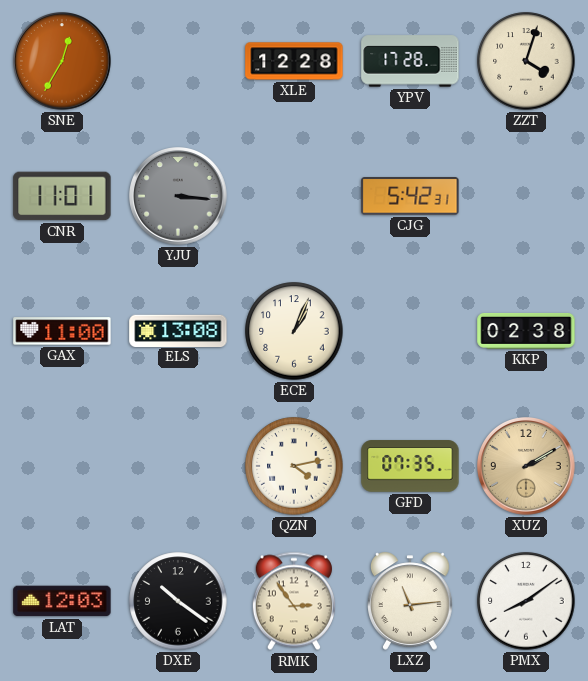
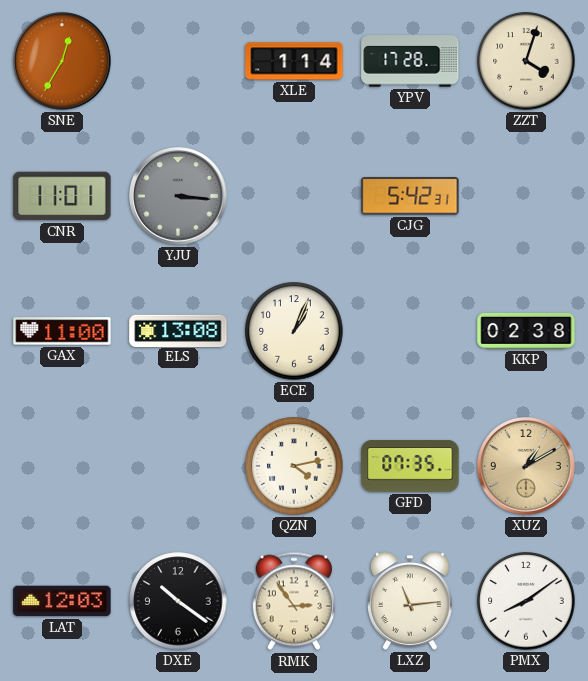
XLE: 12:28 -> 1:14 (294, 61)
XUZ: 2:10 -> 1:10 (527, 467)
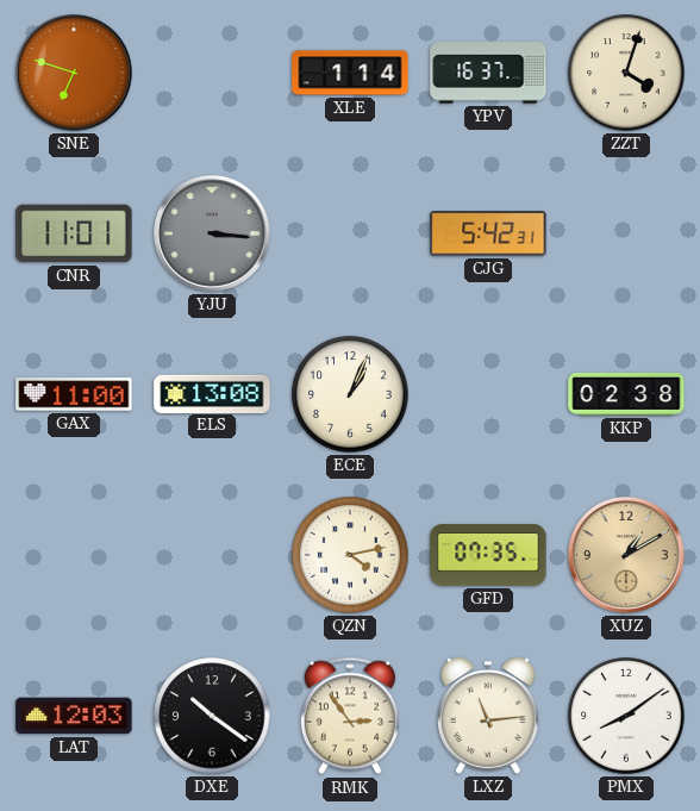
SNE: 12:35 -> 6:48 (75, 74)
YPV: 17:28 -> 16:37 (488, 73)
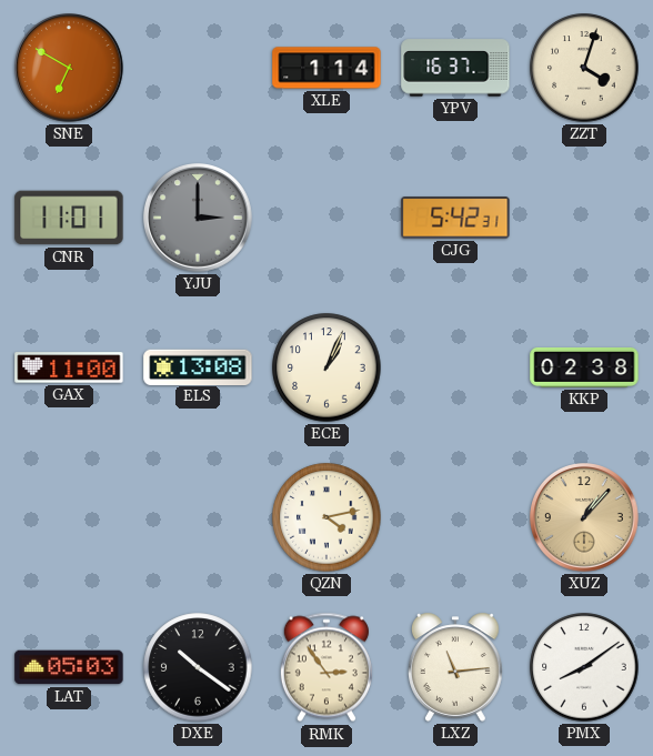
SNE: 6:48 -> 6:50 (70, 69)
YJU: 3:16 -> 3:00 (199, 219)
GFD: 07:35 -> none (488, 555)
XUZ: 1:10 -> 1:07 (585, 518)
LAT: 12:03 -> 05:03 (69, 667)
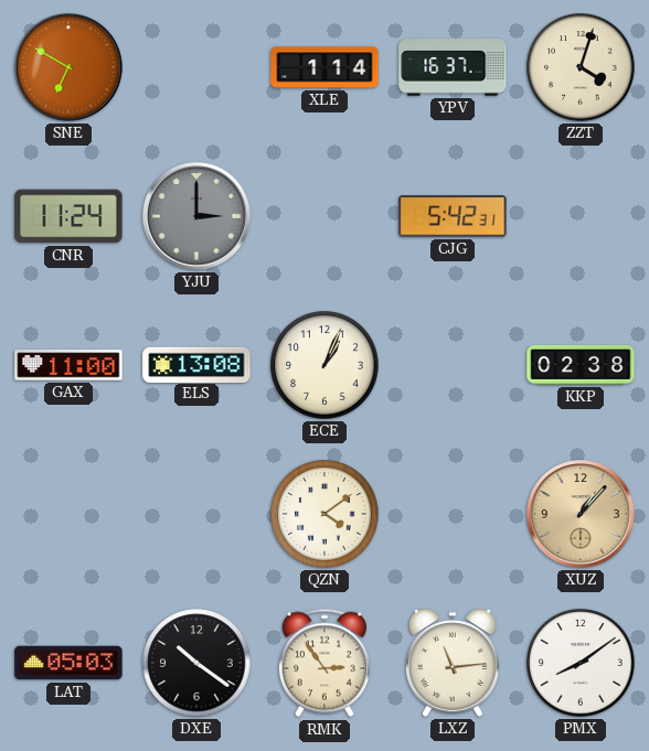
CNR: 11:01 -> 11:24 (68, 216)
QZN: 4:13 -> 4:09 (324, 514)
